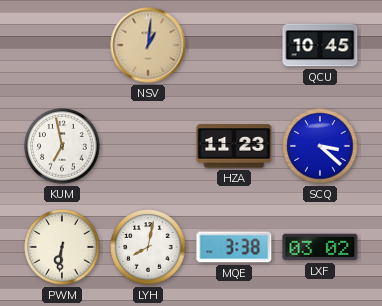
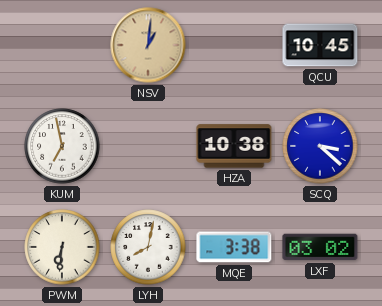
HZA: 11:23 -> 10:38 (234, 146)
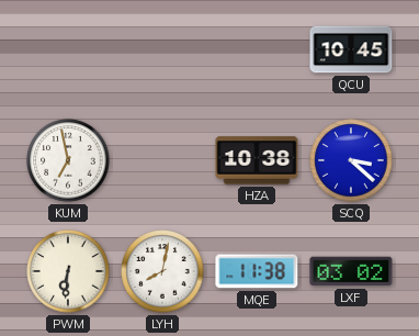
NSV: 1:01 -> none (148, 45)
MQE: 3:38 -> 11:38 (257, 271)
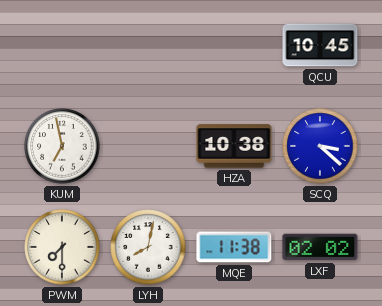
PWM: 6:31 -> 7:30 (62, 247)
LXF: 03:02 -> 02:02 (320, 247)
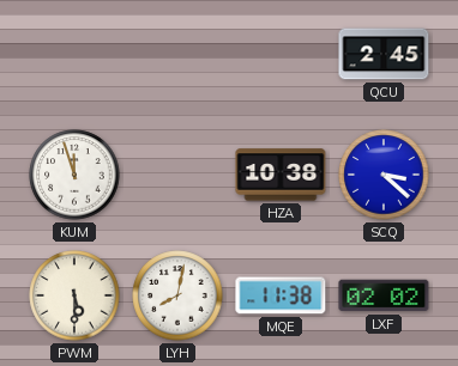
QCU: 10:45 -> 2:45 (384, 54)
KUM: 6:58 -> 11:57 (74, 175)
PWM: 7:30 -> 5:30 (74, 295)
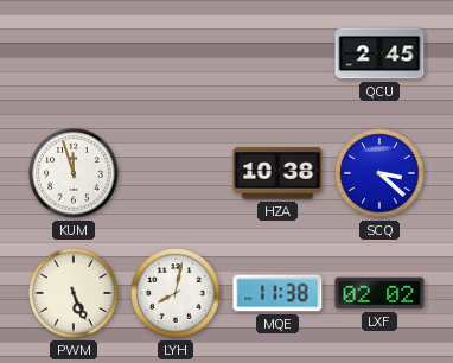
PWM: 5:30 -> 5:26 (74, 293)
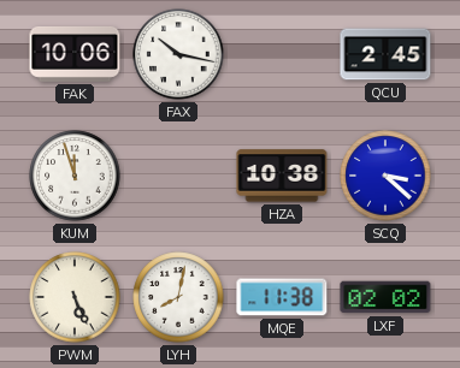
FAK: none -> 10:06 (75, 54)
FAX: none -> 10:17 (178, 54)
